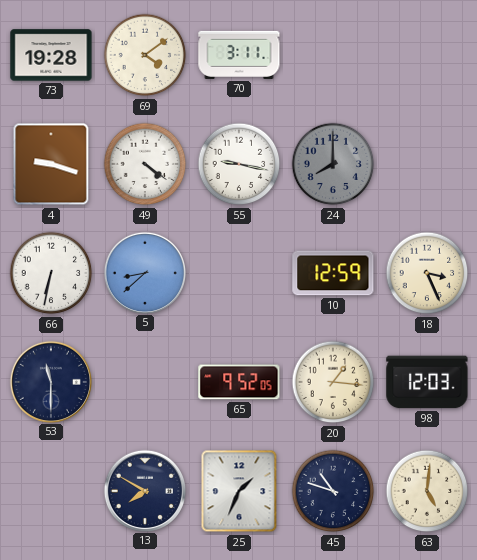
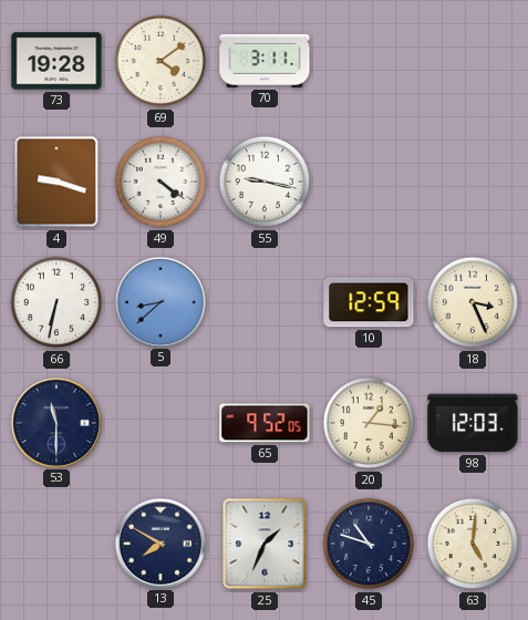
24: 8:00 -> none (333, 164)
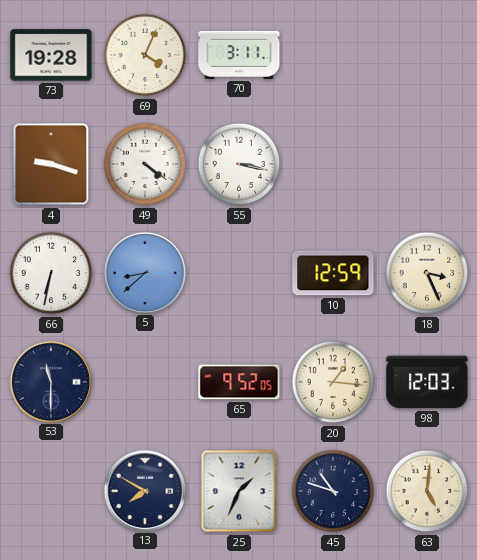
69: 4:09 -> 4:04 (145, 55)
55: 9:17 -> 3:17 (239, 164)
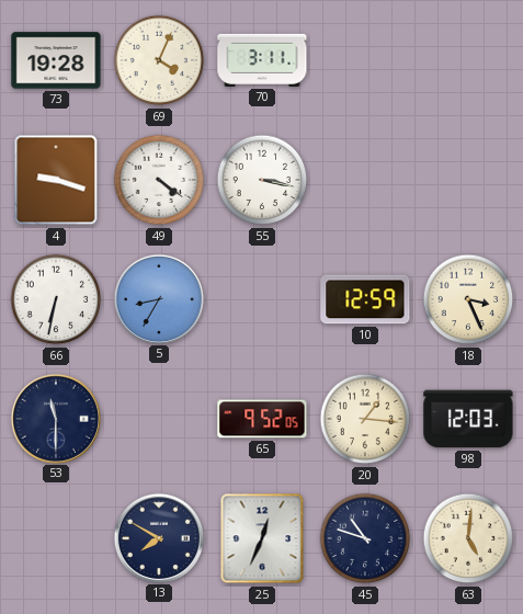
5: 8:38 -> 8:35 (158, 298)
25: 1:34 -> 12:34 (262, 538)
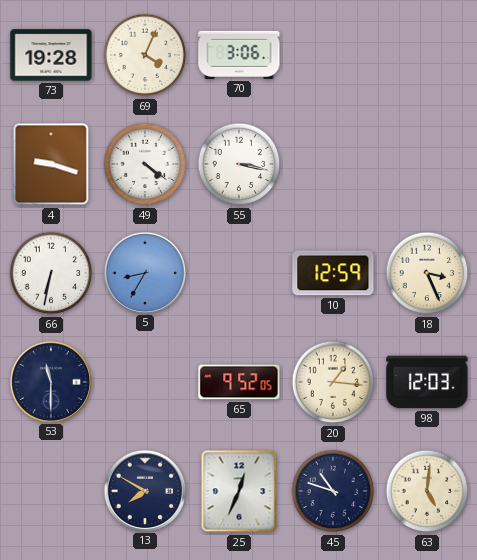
70: 3:11 -> 3:06 (239, 55)
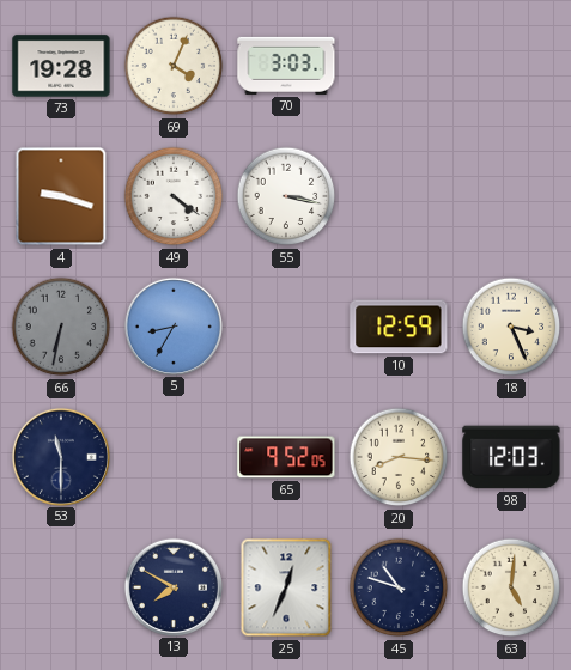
70: 3:06 -> 3:03 (286, 66)
66 dial: white -> grey (61, 327)
20: 1:16 -> 8:16 (399, 457)
